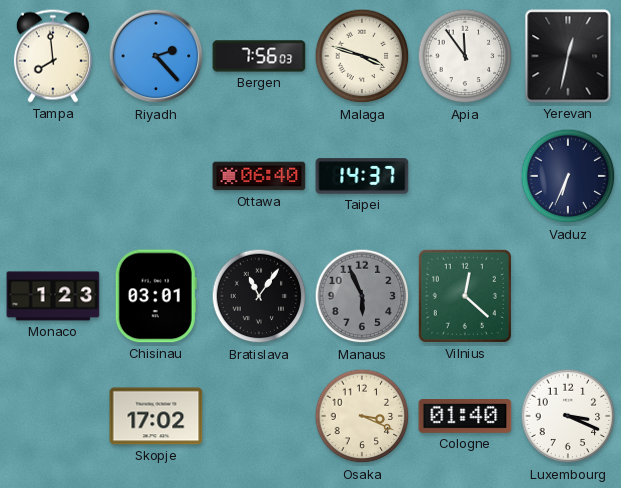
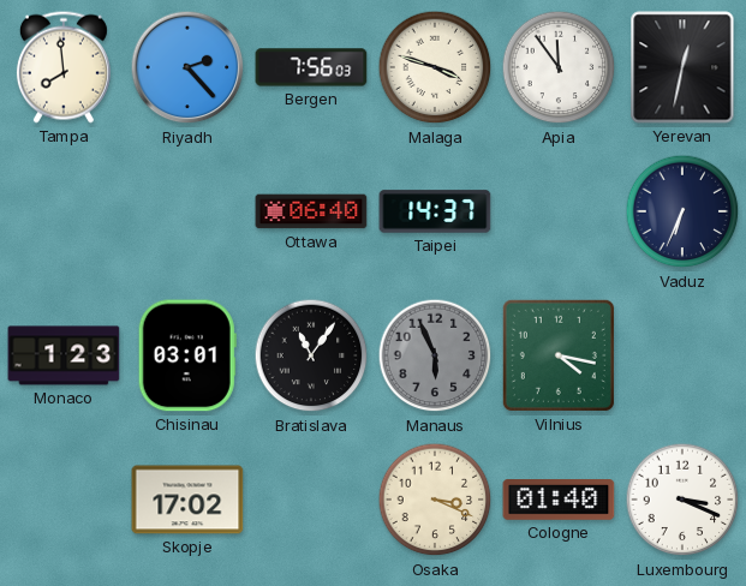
Vilnius: 12:22 -> 4:17 (559, 355)
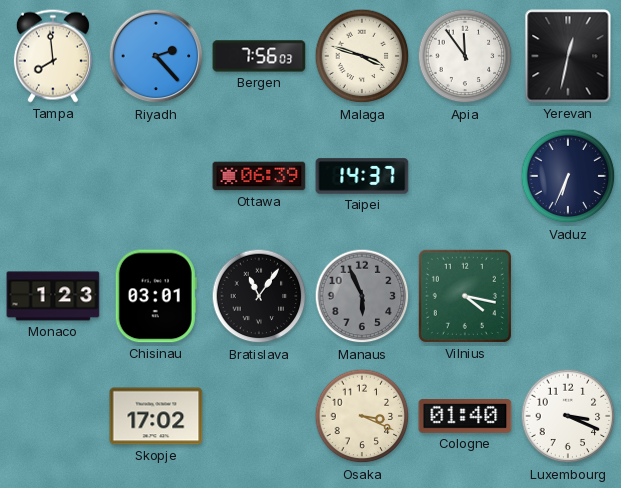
Ottawa: 06:40 -> 06:39 (259, 176)
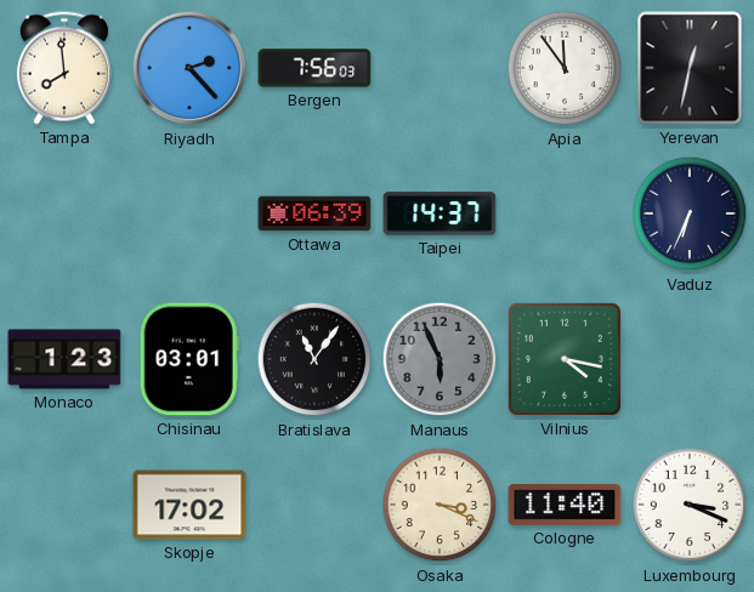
Malaga: 3:48 -> none (362, 56)
Cologne: 01:40 -> 11:40 (565, 506)
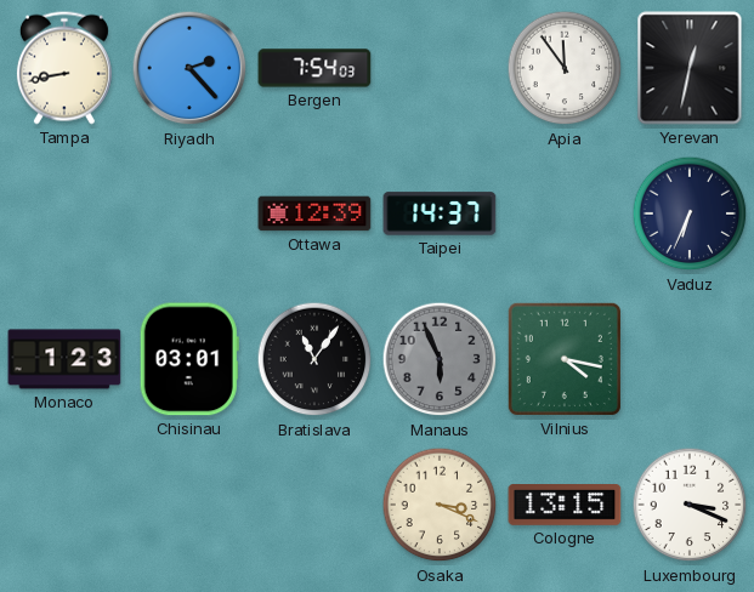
Tampa: 7:59 -> 8:43 (64, 68)
Bergen: 7:56 -> 7:54 (314, 68)
Ottawa: 06:39 -> 12:39 (314, 214)
Skopje: 17:02 -> none (189, 505)
Cologne: 11:40 -> 13:15 (565, 506)
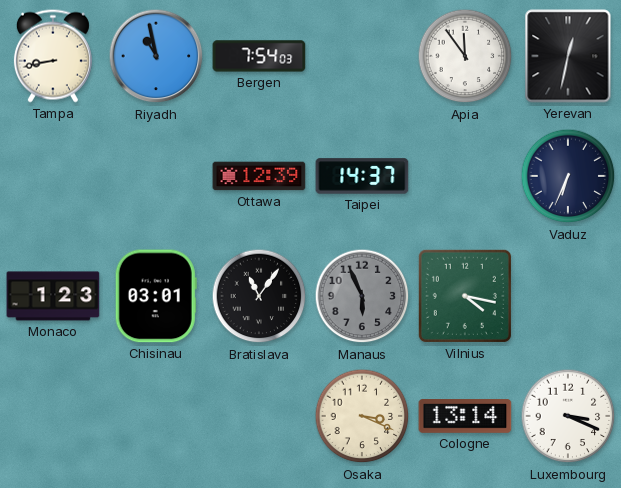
Riyadh: 2:23 -> 10:58 (156, 56)
Cologne: 13:15 -> 13:14 (465, 417)
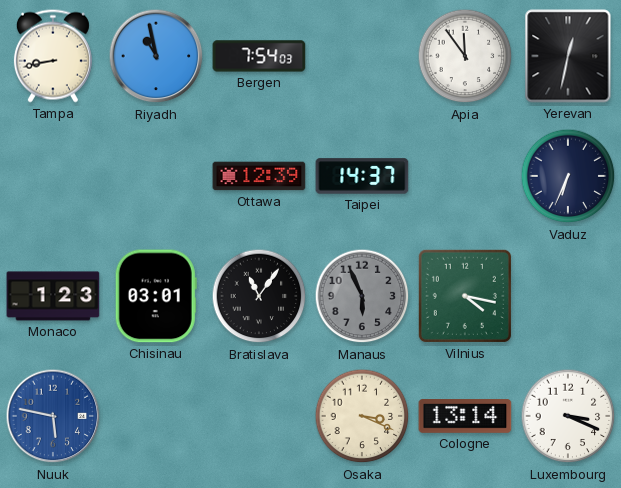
Nuuk: none -> 5:47 (53, 416)
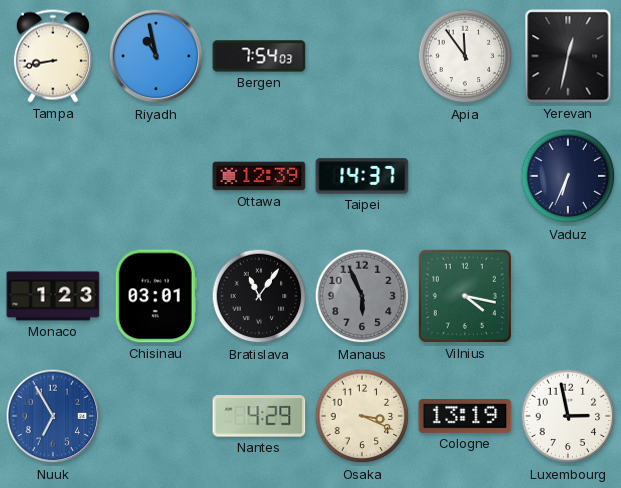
Nuuk: 5:47 -> 6:55 (53, 416)
Nantes: none -> 4:29 (259, 416)
Cologne: 13:14 -> 13:19 (465, 417)
Luxembourg: 3:19 -> 2:58 (568, 416)
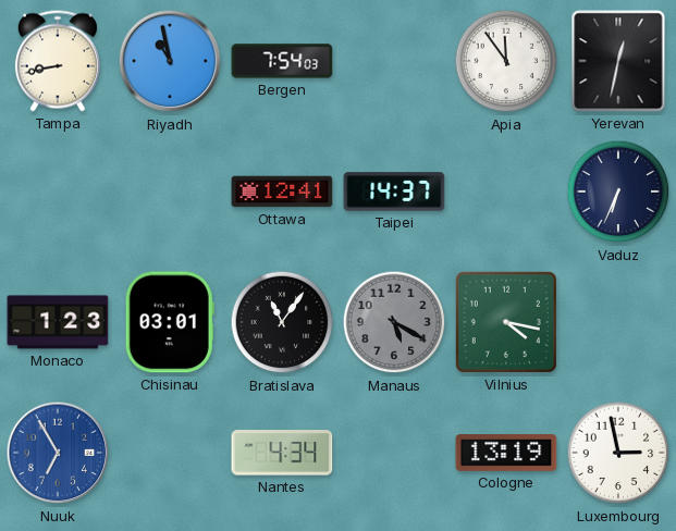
Ottawa: 12:39 -> 12:41 (282, 192)
Manaus: 5:56 -> 5:20 (394, 322)
Nantes: 4:29 -> 4:34 (282, 453)
Osaka: 3:19 -> none (362, 416)
